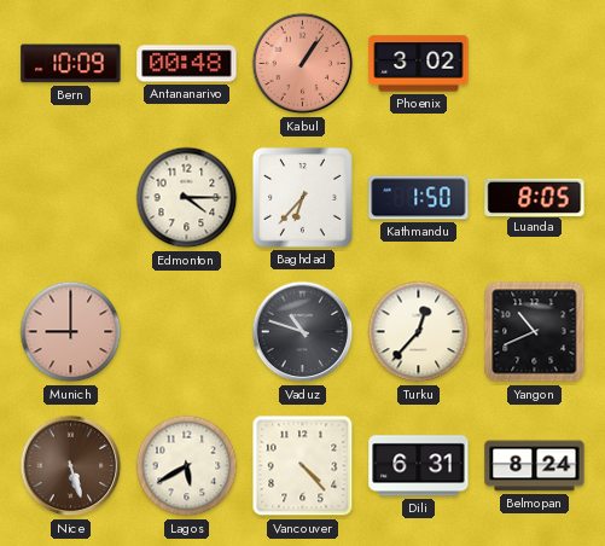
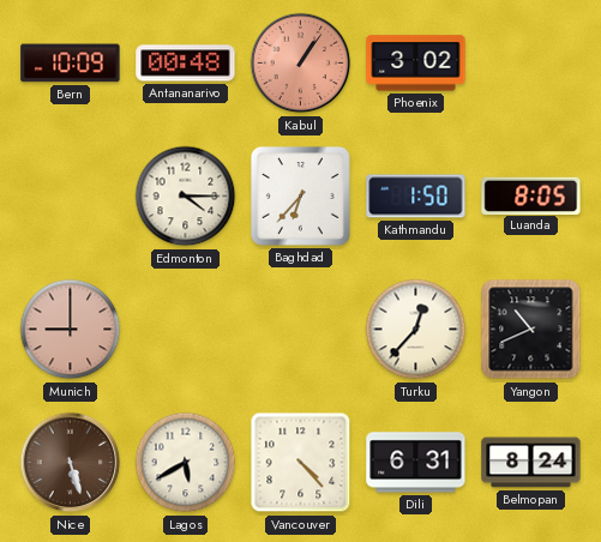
Vaduz: 10:48 -> none (303, 332)
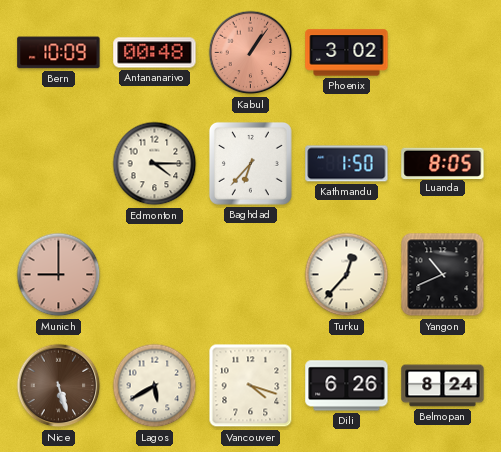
Vancouver: 4:23 -> 4:18 (251, 386)
Dili: 6:31 -> 6:26 (347, 386)
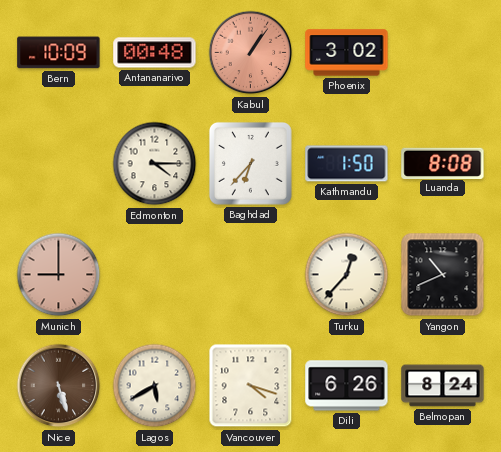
Luanda: 8:05 -> 8:08 (443, 163)
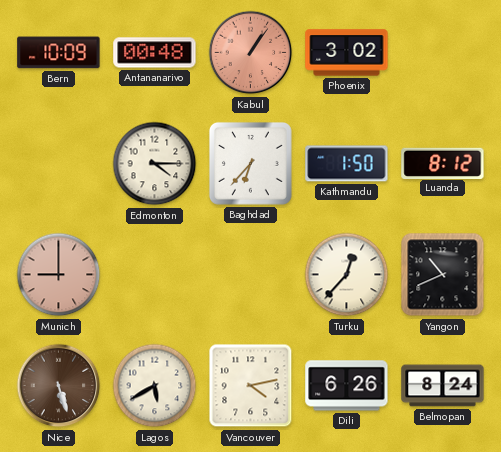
Luanda: 8:08 -> 8:12 (443, 163)
Vancouver: 4:18 -> 4:13 (251, 386)
